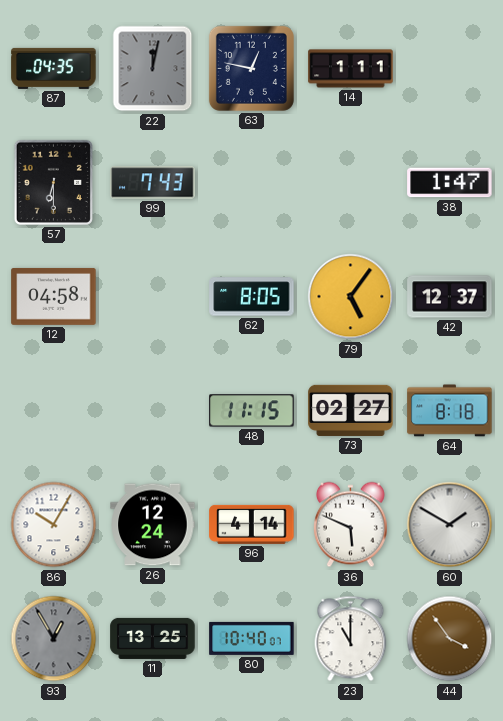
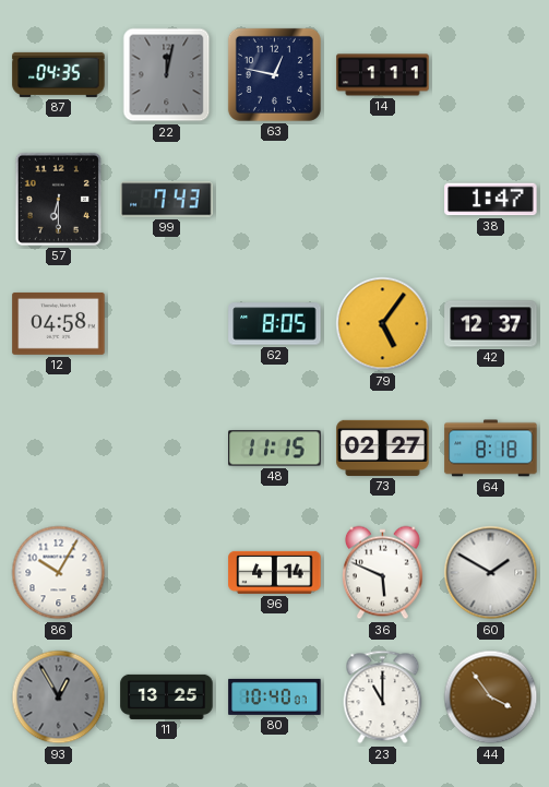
26: 12:24 -> none (153, 525)
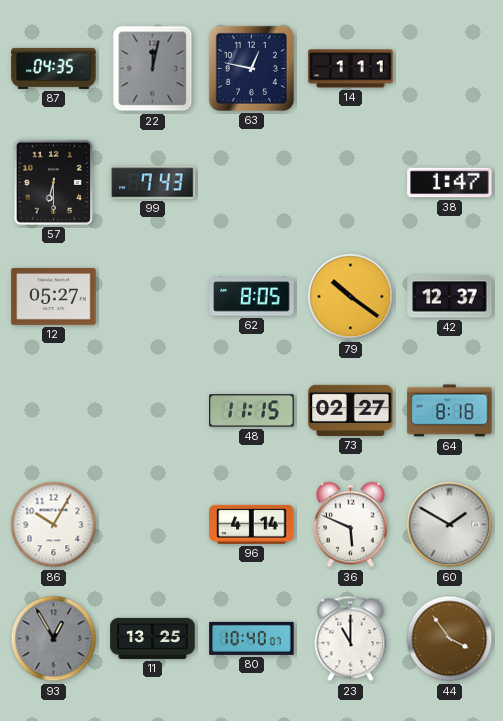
12: 04:58 -> 05:27 (54, 296)
79: 5:06 -> 10:21 (351, 297)
